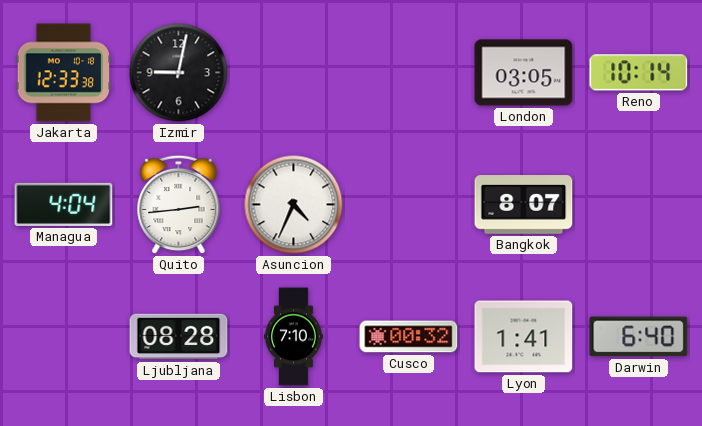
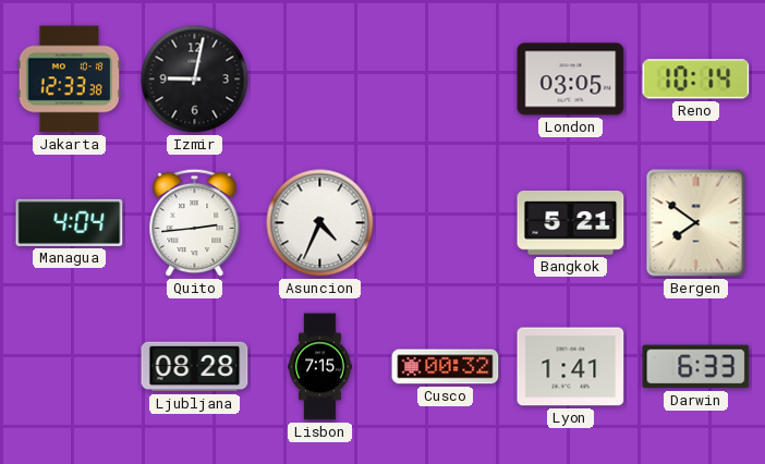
Bangkok: 8:07 -> 5:21 (571, 223)
Bergen: none -> 7:51 (696, 223)
Lisbon: 7:10 -> 7:15 (320, 367)
Darwin: 6:40 -> 6:33 (696, 367)
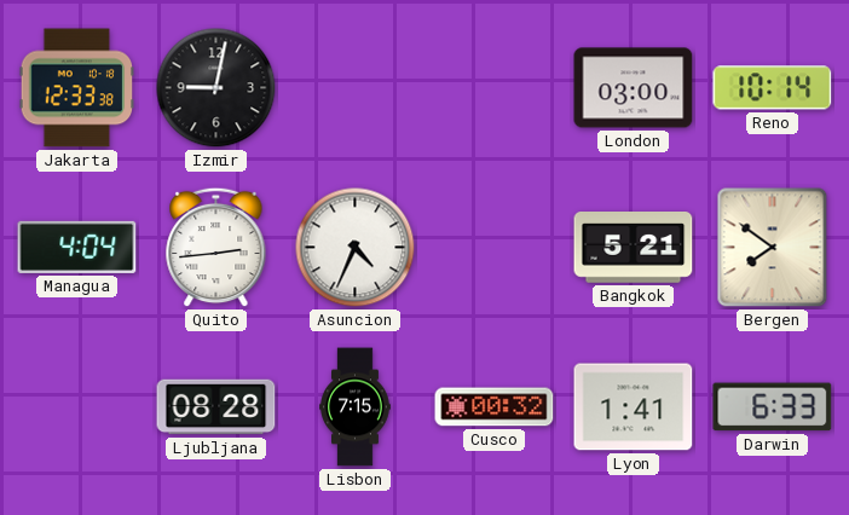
London: 03:05 -> 03:00 (634, 88)
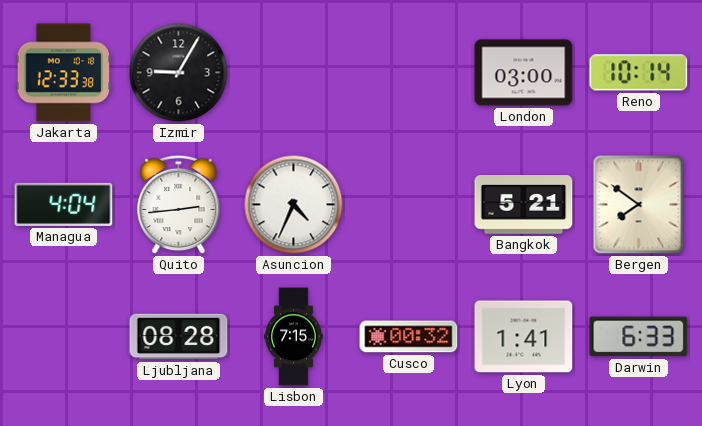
Izmir: 9:02 -> 9:05 (179, 73)
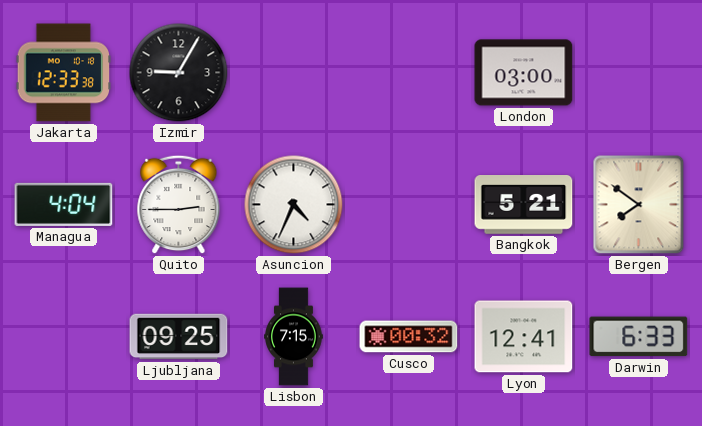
Reno: 10:14 -> none (639, 73)
Quito: 2:44 -> 2:45 (179, 205)
Ljubljana: 08:28 -> 09:25 (179, 337)
Lyon: 1:41 -> 12:41 (524, 337)
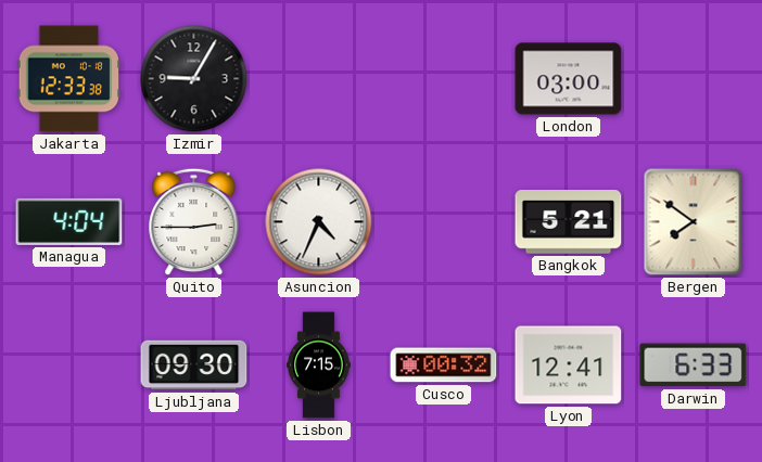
Ljubljana: 09:25 -> 09:30 (194, 365)
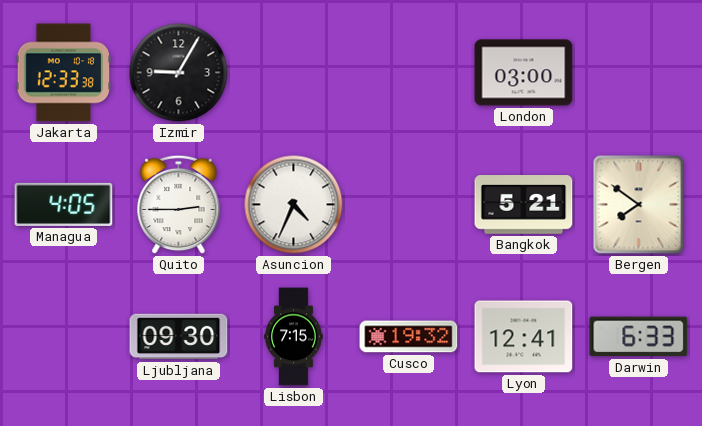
Managua: 4:04 -> 4:05 (64, 204)
Cusco: 00:32 -> 19:32 (409, 337)
